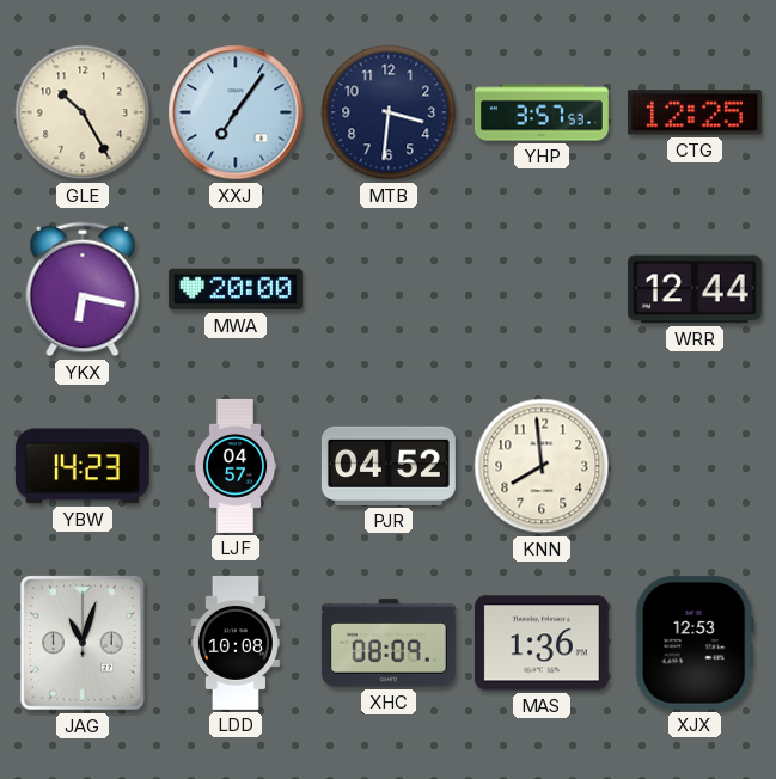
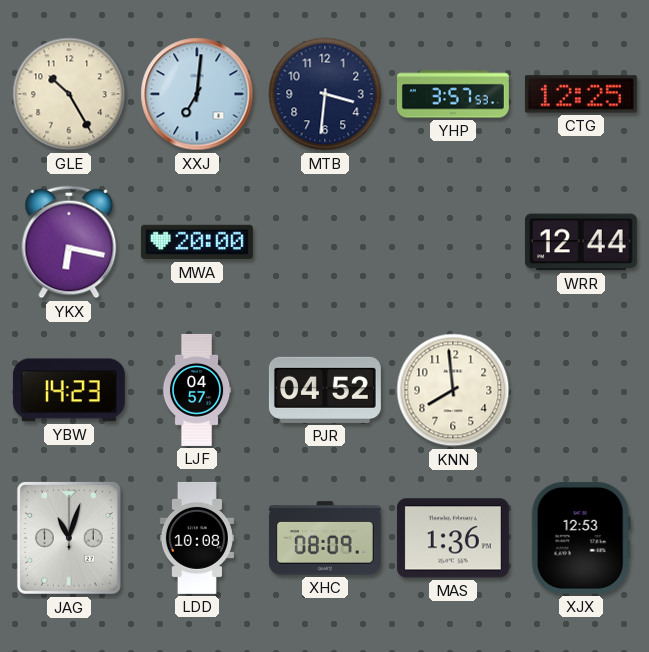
XXJ: 7:06 -> 7:01 (197, 94)
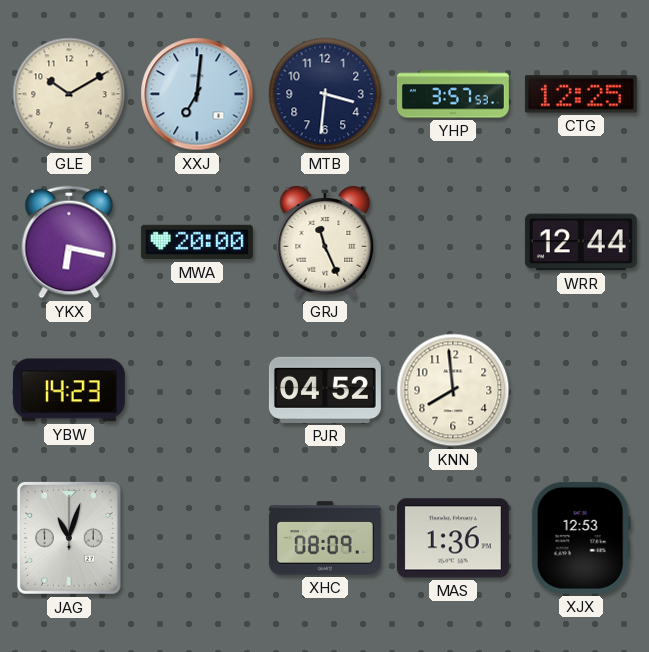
GLE: 10:25 -> 10:10 (69, 94)
GRJ: none -> 11:26 (325, 242)
LJF: 04:57 -> none (197, 390)
LDD: 10:08 -> none (197, 538)
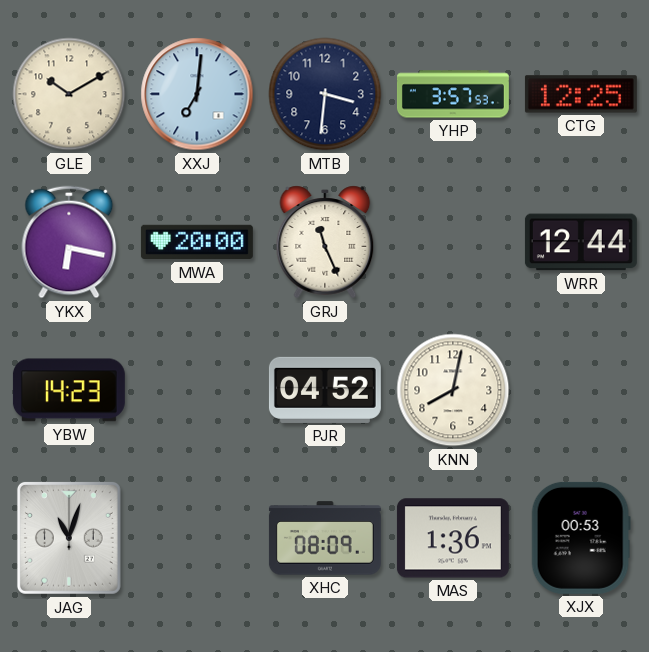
KNN: 7:59 -> 8:02 (453, 390)
XJX: 12:53 -> 00:53 (581, 538)
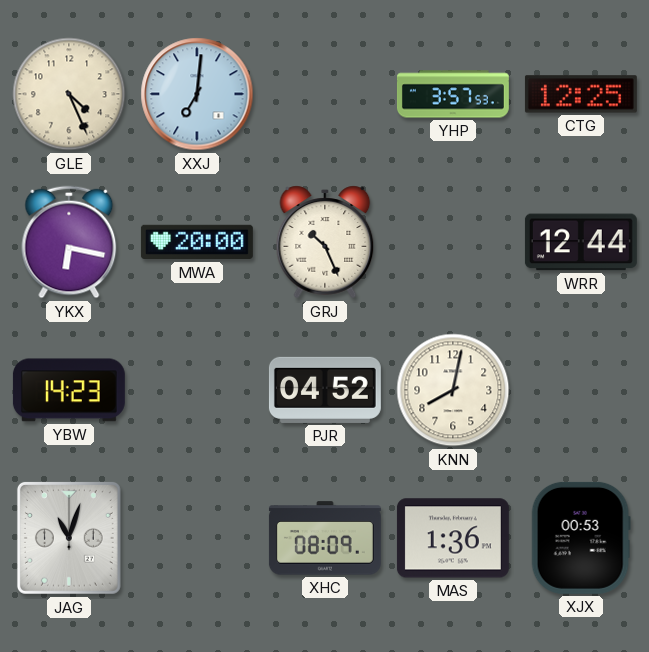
GLE: 10:10 -> 4:26 (69, 94)
MTB: 3:31 -> none (325, 94)
GRJ: 11:26 -> 10:26 (325, 242)
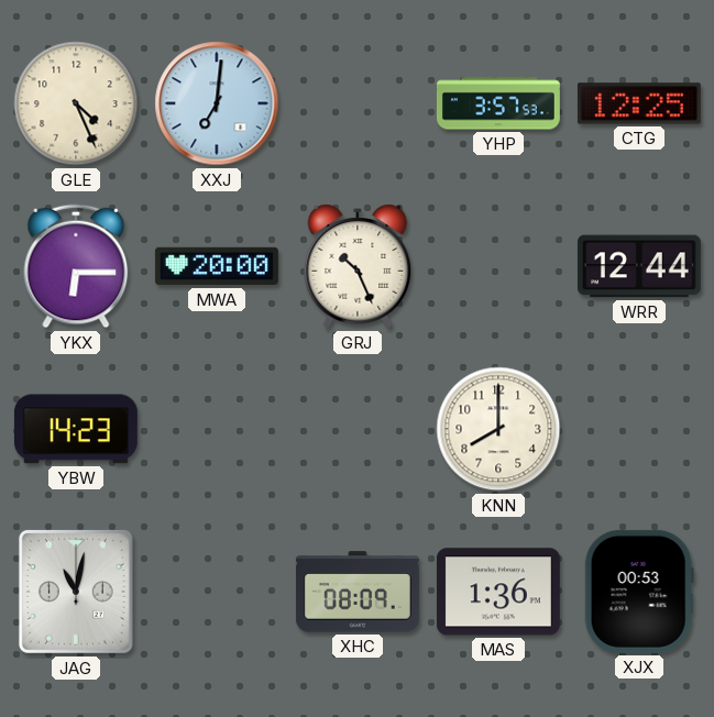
YKX: 6:17 -> 6:15 (76, 266)
PJR: 04:52 -> none (325, 390)
KNN: 8:02 -> 8:00 (498, 429)
JAG: 11:03 -> 11:02 (76, 592)
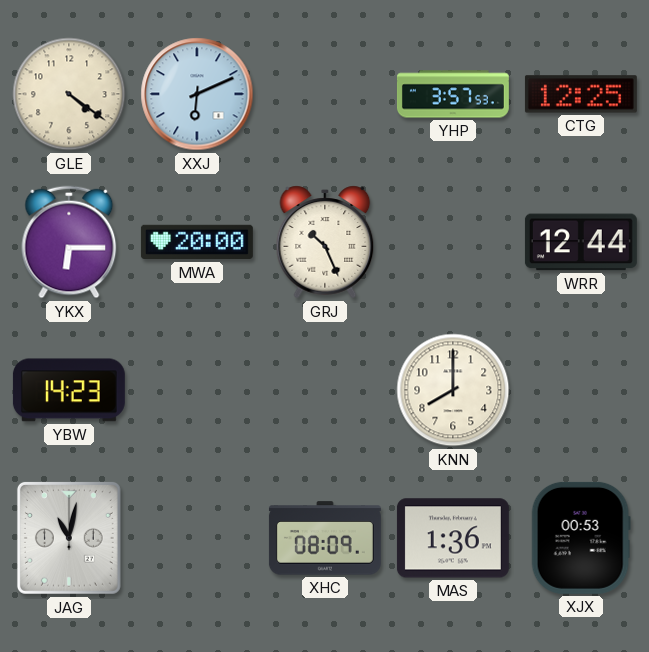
GLE: 4:26 -> 4:21 (69, 94)
XXJ: 7:01 -> 6:11 (197, 94)
